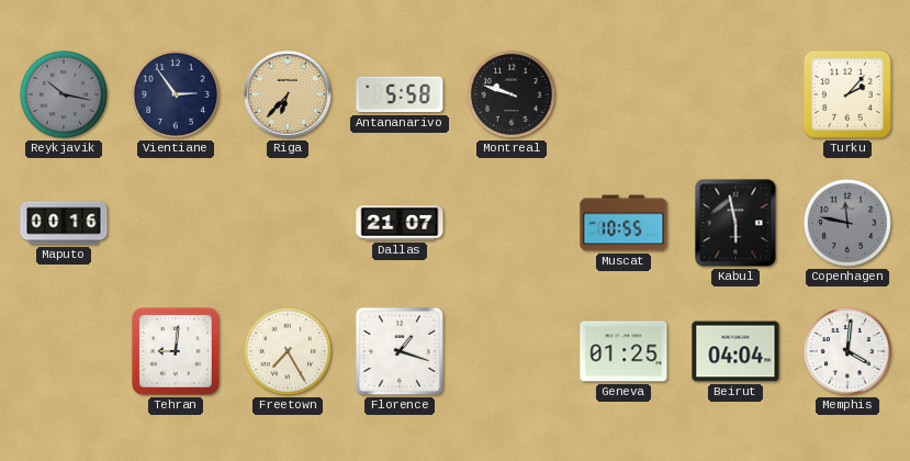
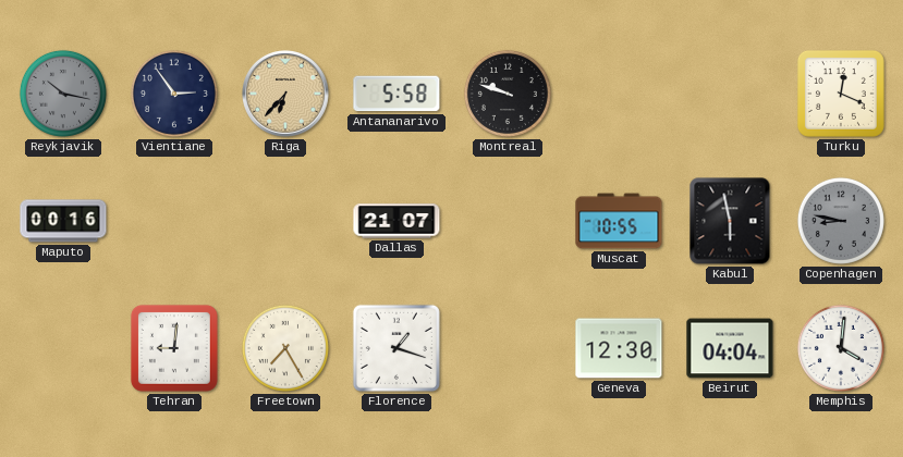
Turku: 2:07 -> 12:19 (841, 94)
Copenhagen: 11:47 -> 8:47 (841, 221)
Geneva: 01:25 -> 12:30 (619, 348)
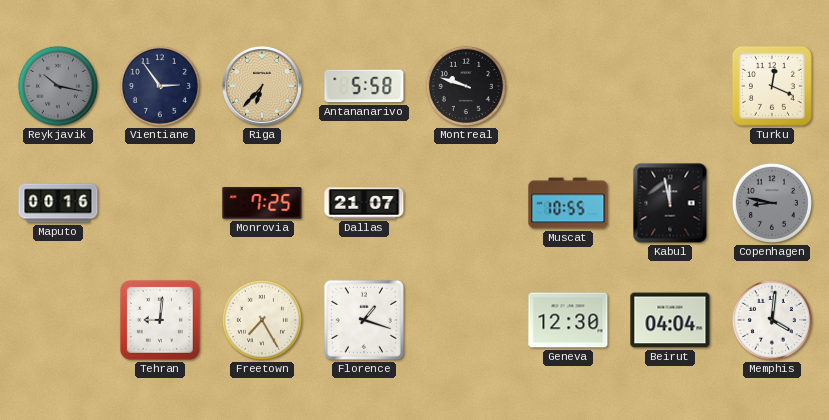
Monrovia: none -> 7:25 (262, 203)
Kabul: 5:58 -> 11:58 (670, 203)
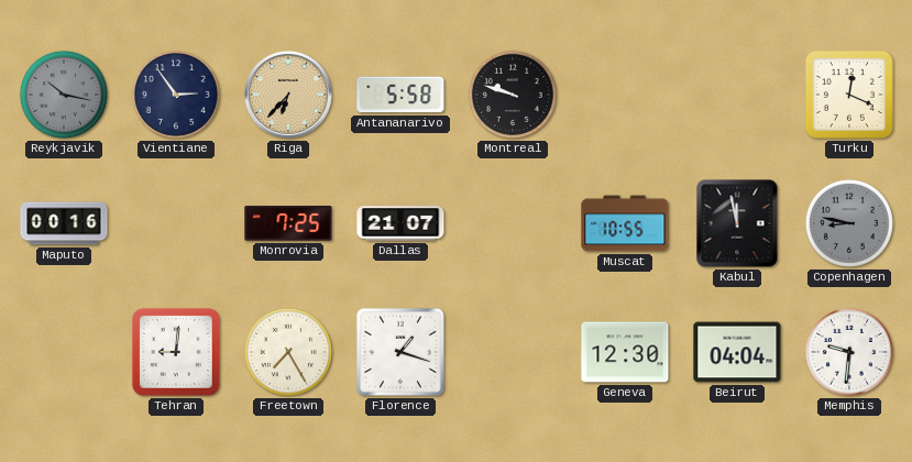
Memphis: 4:01 -> 9:31 (849, 352)
